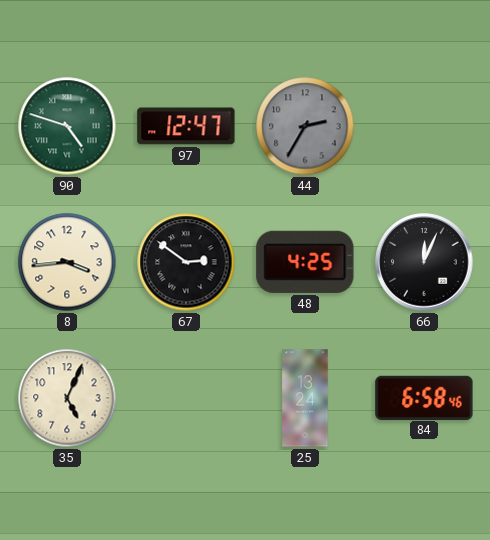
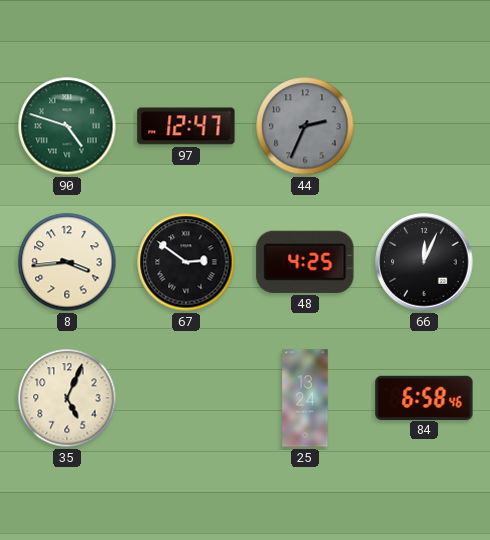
44: 2:35 -> 2:34 (305, 126)
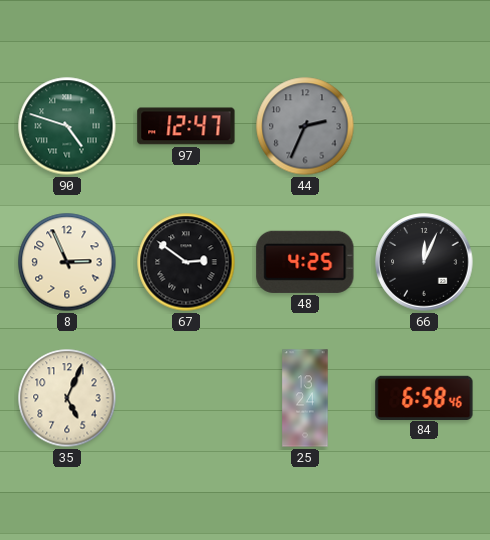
8: 3:44 -> 2:56 (67, 262)
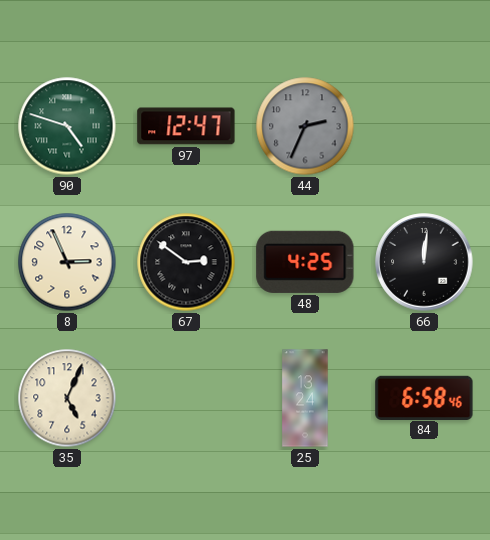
66: 12:04 -> 12:01 (424, 262)
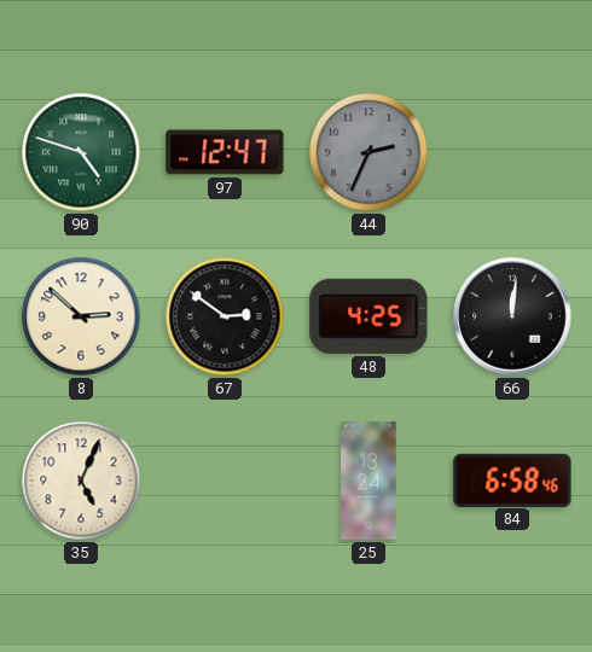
8: 2:56 -> 2:52 (81, 316)
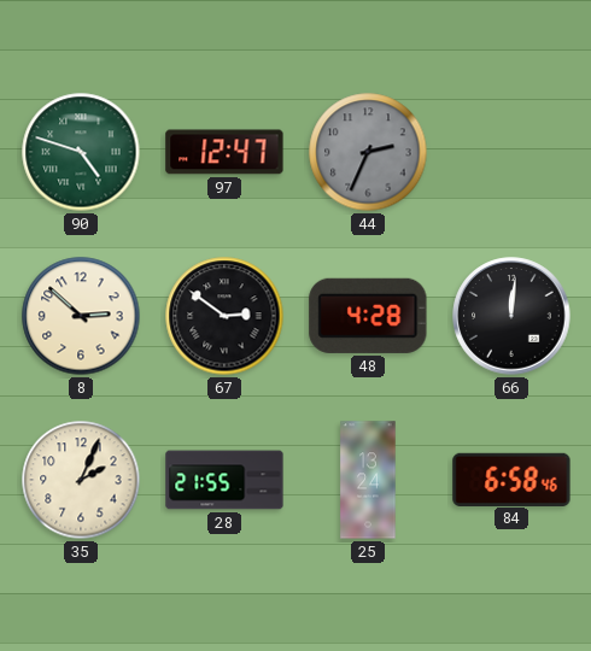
48: 4:25 -> 4:28 (368, 316)
35: 5:04 -> 2:04 (81, 480)
28: none -> 21:55 (224, 480)
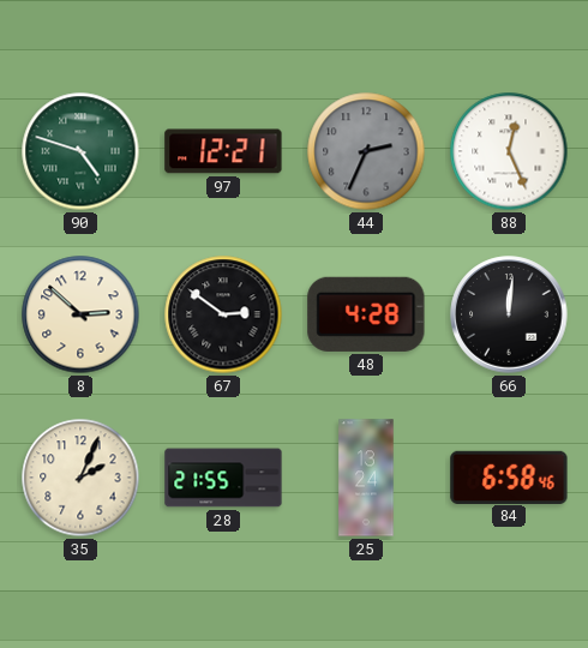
97: 12:47 -> 12:21 (223, 151)
88: none -> 12:26 (509, 151)
